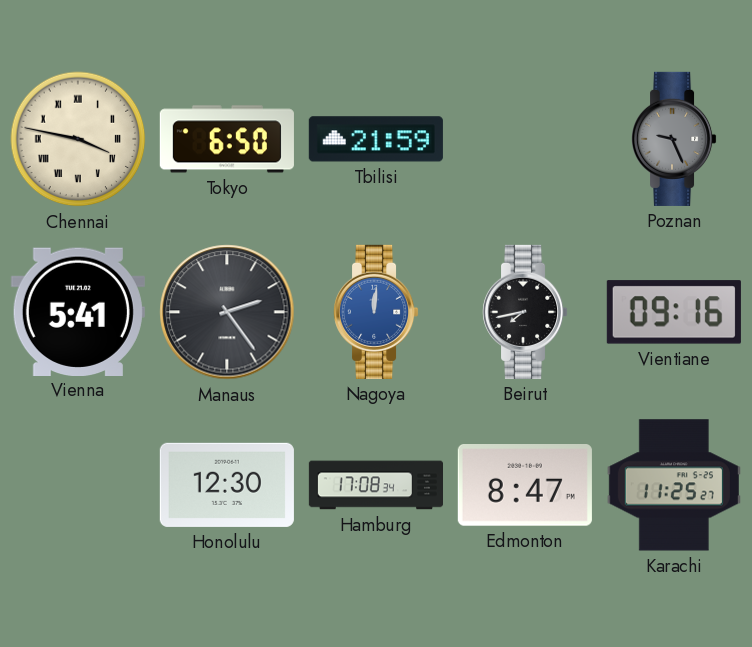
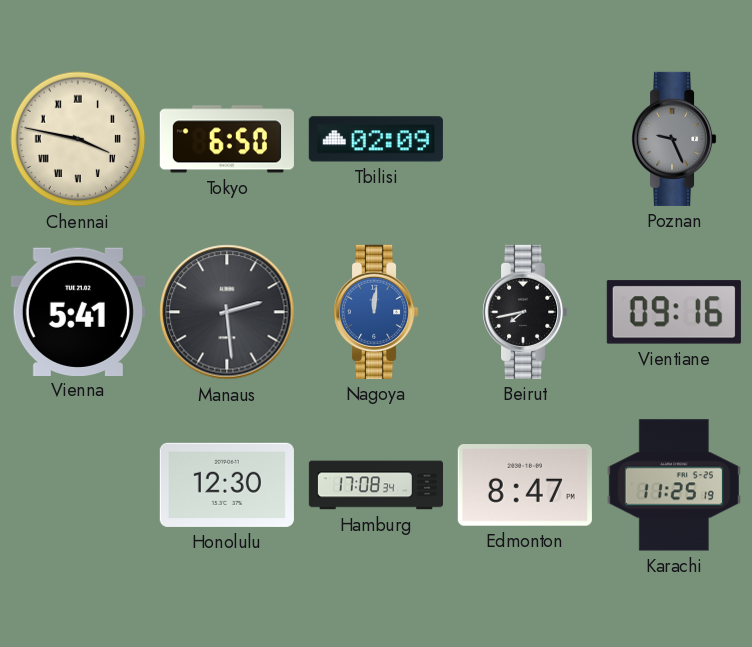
Tbilisi: 21:59 -> 02:09 (376, 139)
Manaus: 2:24 -> 2:29 (227, 312)
Karachi: 11:25:27 -> 11:25:19 (674, 485)
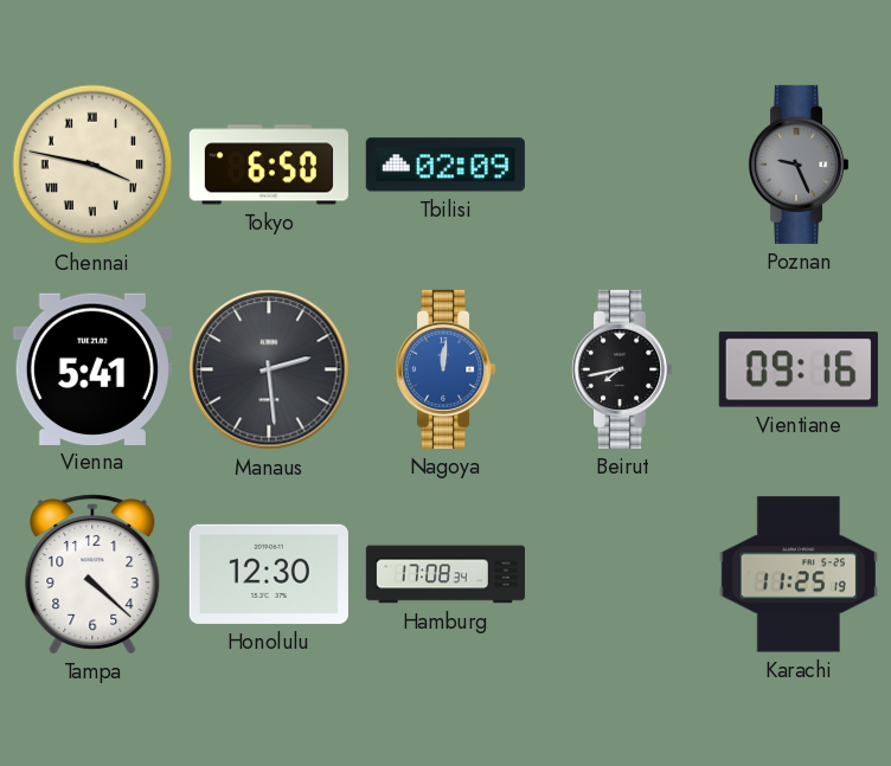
Tampa: none -> 4:22 (92, 574)
Edmonton: 8:47 -> none (525, 486)
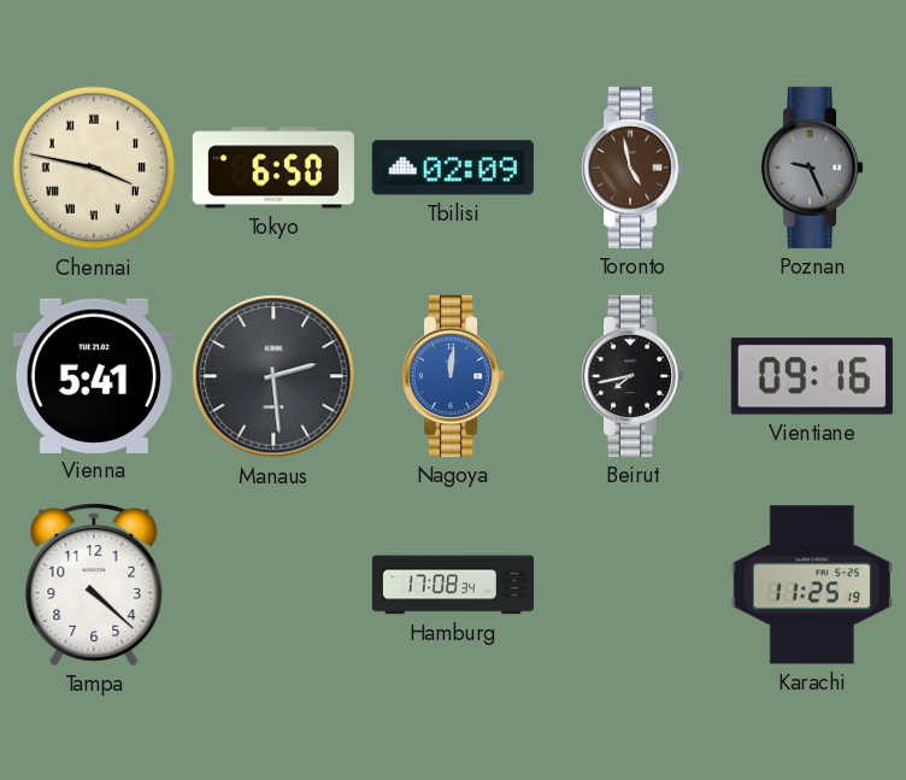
Toronto: none -> 4:58 (634, 168)
Honolulu: 12:30 -> none (269, 574)
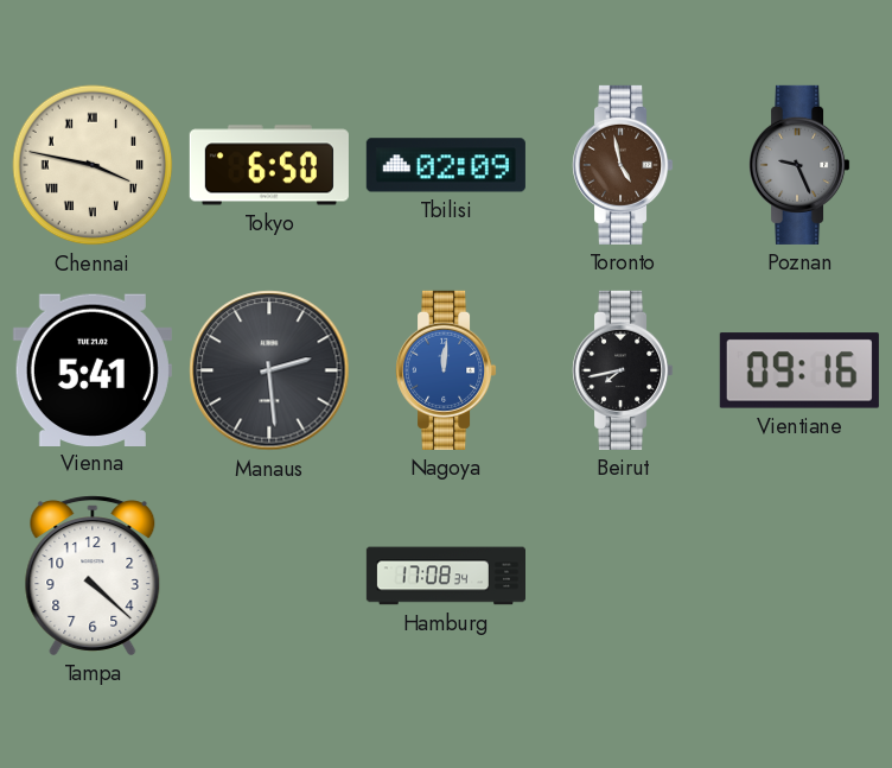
Karachi: 11:25 -> none (812, 585)
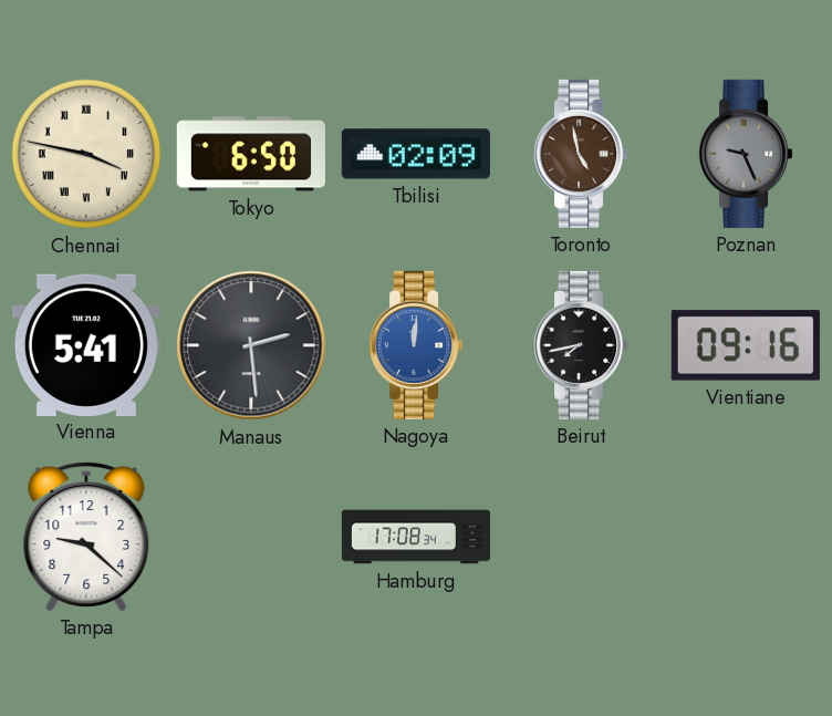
Tampa: 4:22 -> 9:22 (86, 537)
